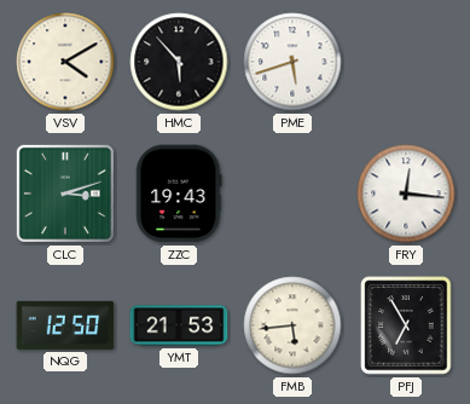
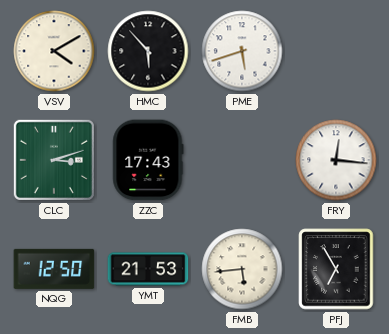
ZZC: 19:43 -> 17:43 (148, 160)
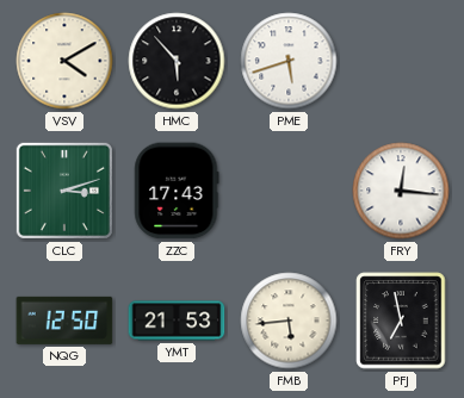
PFJ: 6:55 -> 6:58 (401, 321)
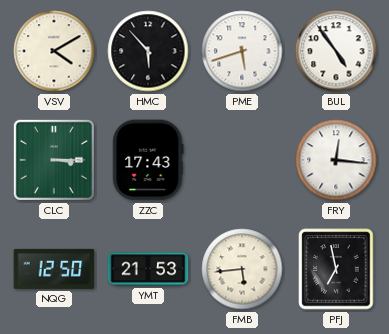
BUL: none -> 4:54 (336, 51)
CLC: 3:12 -> 3:15 (54, 160)
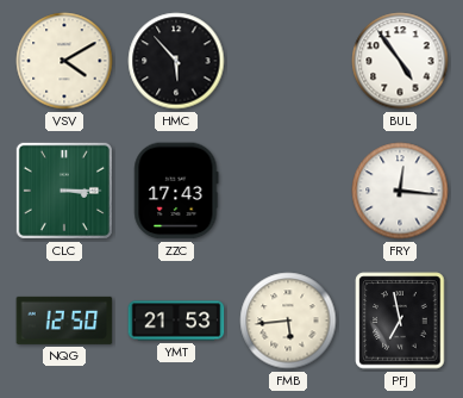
PME: 5:42 -> none (242, 51)
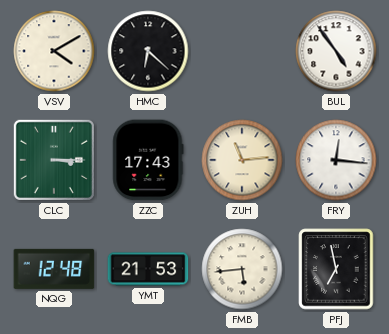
HMC: 5:53 -> 6:22 (148, 51)
ZUH: none -> 11:14 (242, 160)
NQG: 12:50 -> 12:48 (54, 269)
